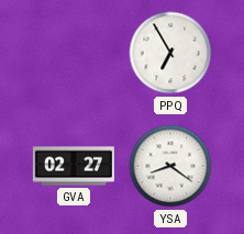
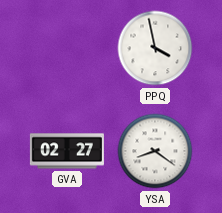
PPQ: 6:55 -> 3:58 (155, 48)
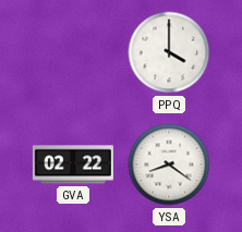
PPQ: 3:58 -> 4:00 (169, 52)
GVA: 02:27 -> 02:22 (73, 164)
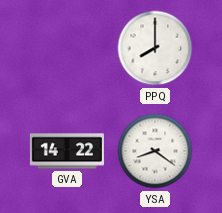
PPQ: 4:00 -> 8:00 (155, 48)
GVA: 02:22 -> 14:22 (67, 151)
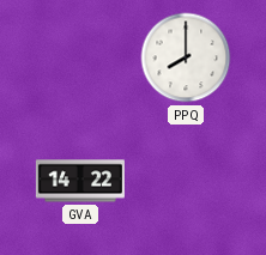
YSA: 8:21 -> none (155, 151)
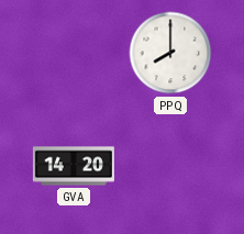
GVA: 14:22 -> 14:20 (74, 166)
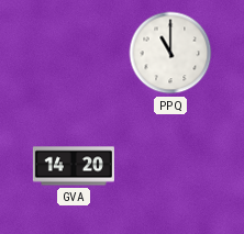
PPQ: 8:00 -> 11:00 (170, 53)
